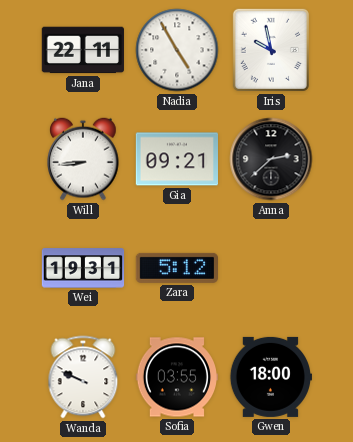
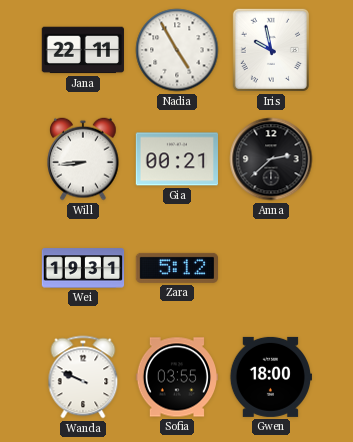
Gia: 09:21 -> 00:21 (176, 159)
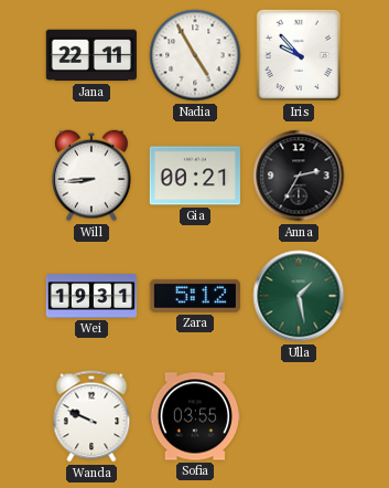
Iris: 9:58 -> 9:53 (299, 55)
Anna: 2:38 -> 2:35 (299, 176)
Ulla: none -> 1:28 (299, 296)
Gwen: 18:00 -> none (270, 377)
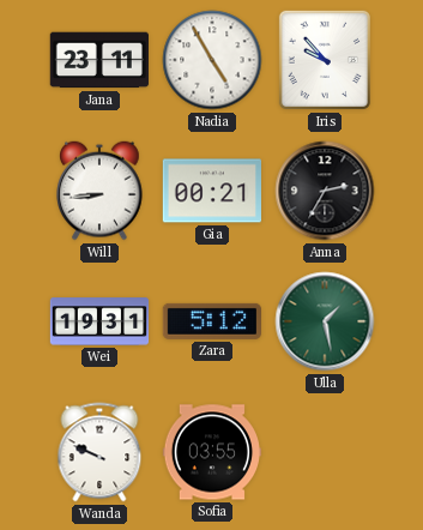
Jana: 22:11 -> 23:11 (99, 60)
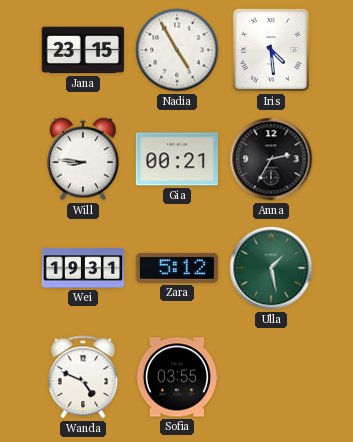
Jana: 23:11 -> 23:15 (83, 50)
Iris: 9:53 -> 4:29 (271, 50)
Will: 8:44 -> 8:46 (83, 159)
Wanda: 9:49 -> 4:49 (83, 377)
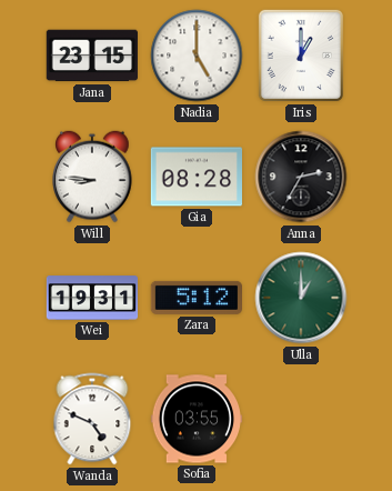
Nadia: 4:55 -> 5:00 (197, 56)
Iris: 4:29 -> 1:00 (301, 56)
Gia: 00:21 -> 08:28 (195, 177)
Ulla: 1:28 -> 1:00 (301, 298)
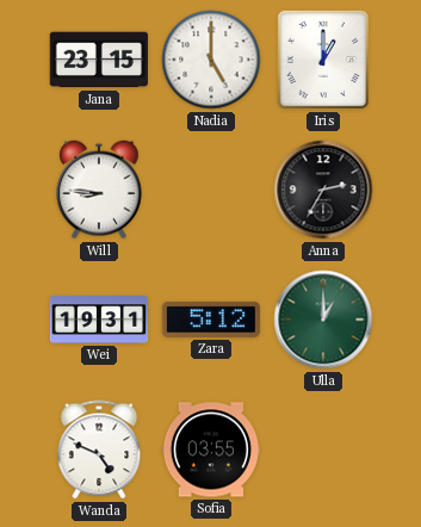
Gia: 08:28 -> none (195, 177)
